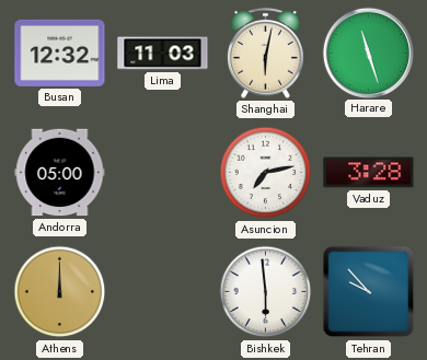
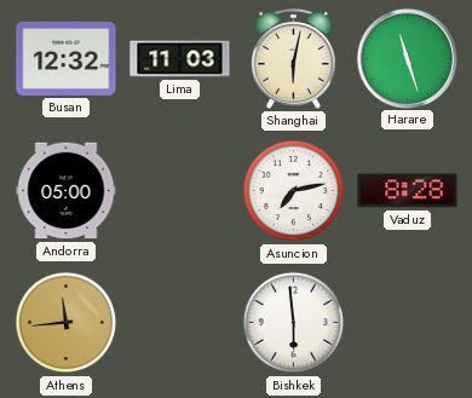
Vaduz: 3:28 -> 8:28 (408, 191)
Athens: 12:00 -> 11:44 (67, 323)
Tehran: 9:53 -> none (369, 292)
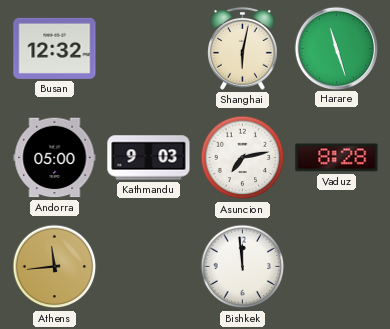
Lima: 11:03 -> none (180, 59)
Kathmandu: none -> 9:03 (149, 158)
Bishkek: 5:59 -> 11:59 (243, 267)
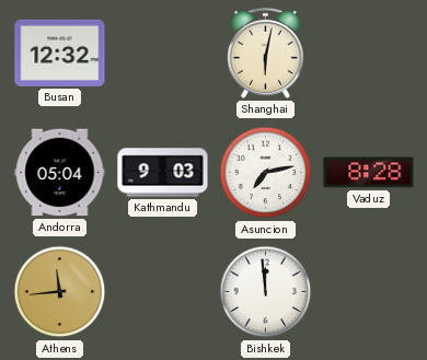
Harare: 11:27 -> none (336, 48)
Andorra: 05:00 -> 05:04 (60, 173)
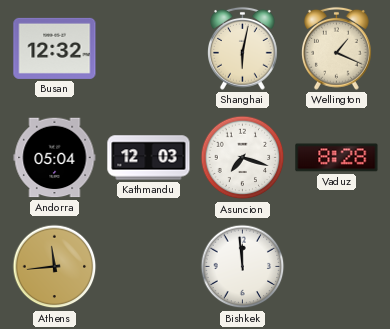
Wellington: none -> 1:19 (337, 48)
Kathmandu: 9:03 -> 12:03 (149, 158)
Asuncion: 7:13 -> 7:18 (243, 158)
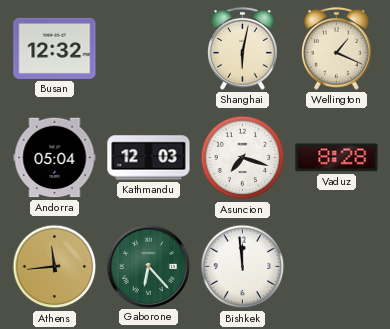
Gaborone: none -> 6:23 (148, 266)
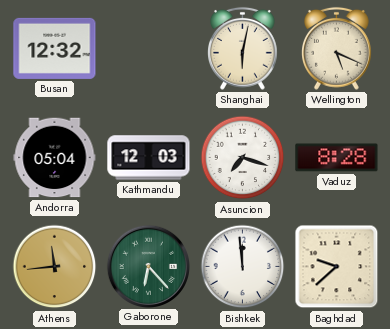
Wellington: 1:19 -> 5:19 (337, 48)
Baghdad: none -> 9:38 (337, 267)
